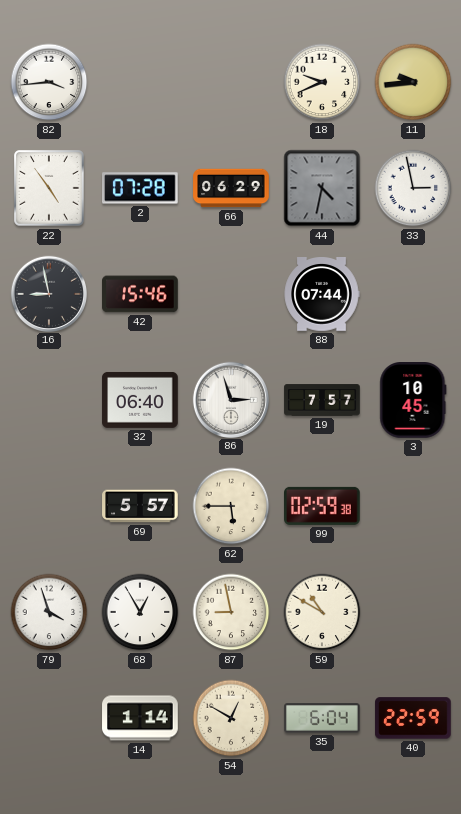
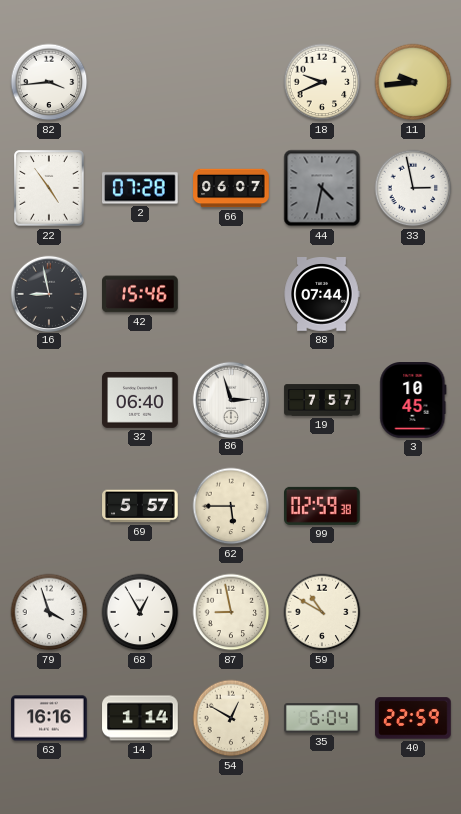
66: 06:29 -> 06:07 (231, 188)
63: none -> 16:16 (49, 718)
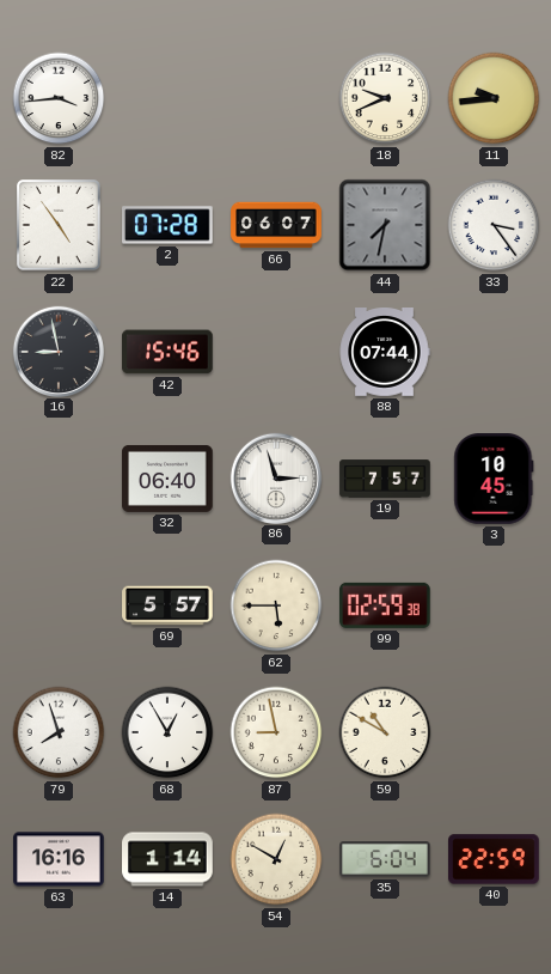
44: 4:32 -> 7:32 (385, 225)
33: 2:58 -> 3:24 (494, 225)
79: 3:57 -> 7:57 (59, 732)
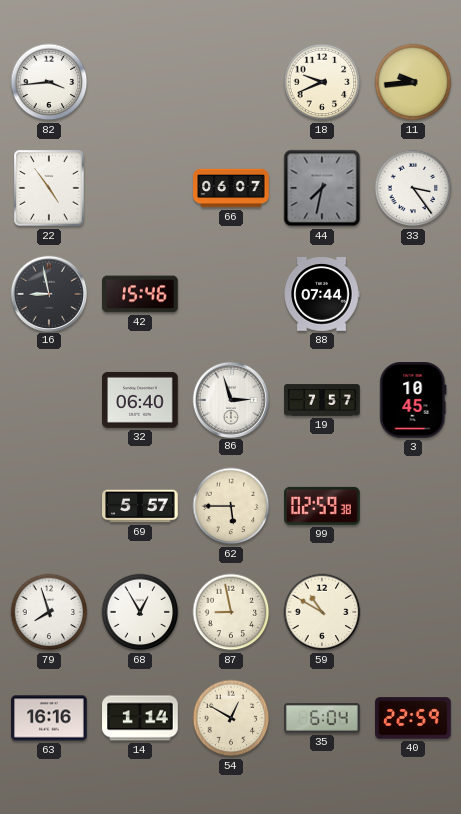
2: 07:28 -> none (169, 225)
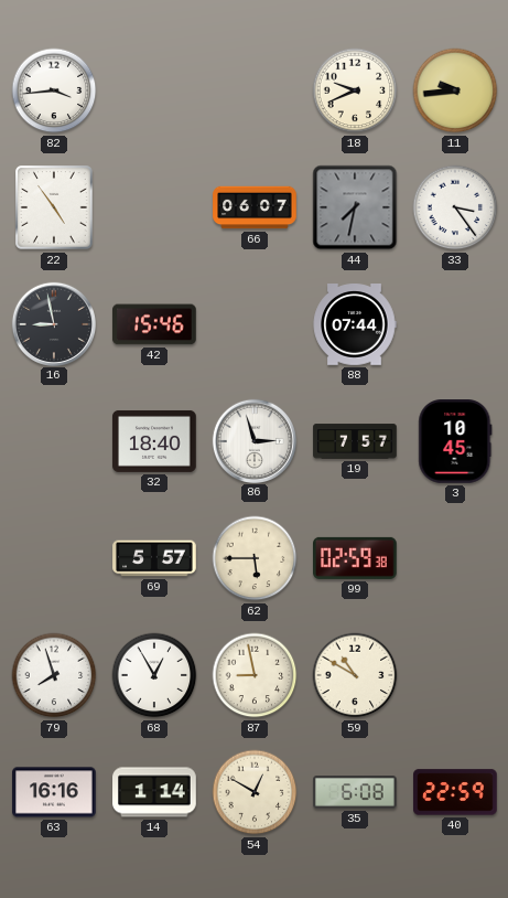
32: 06:40 -> 18:40 (154, 441)
35: 6:04 -> 6:08 (355, 792)
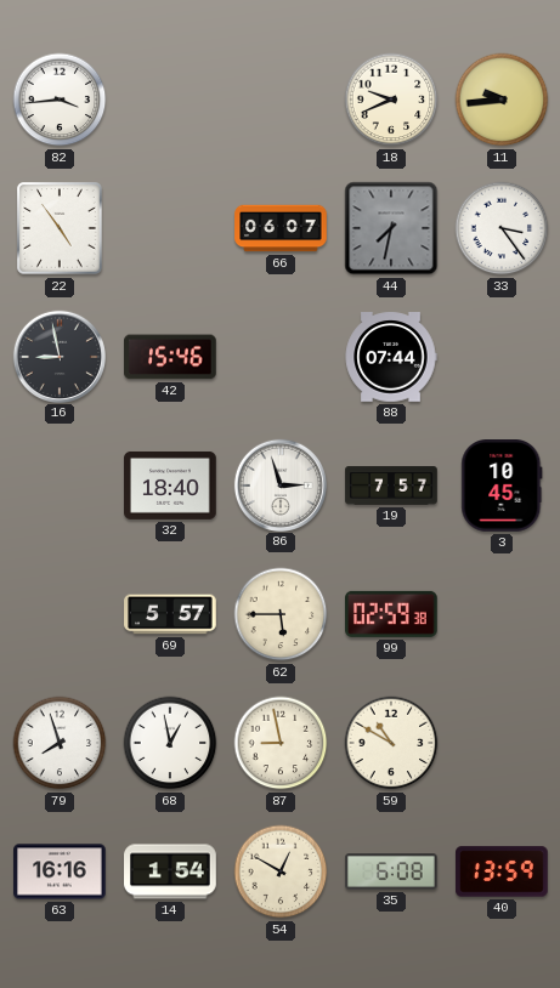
68: 12:55 -> 12:58 (170, 743)
14: 1:14 -> 1:54 (170, 871)
40: 22:59 -> 13:59 (502, 871)
